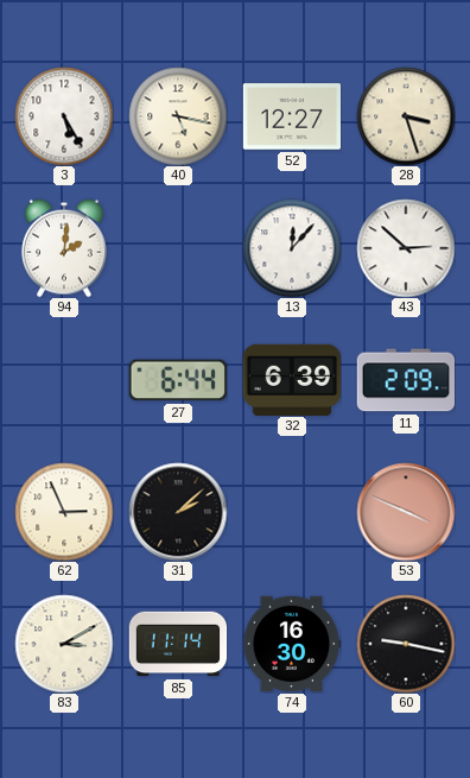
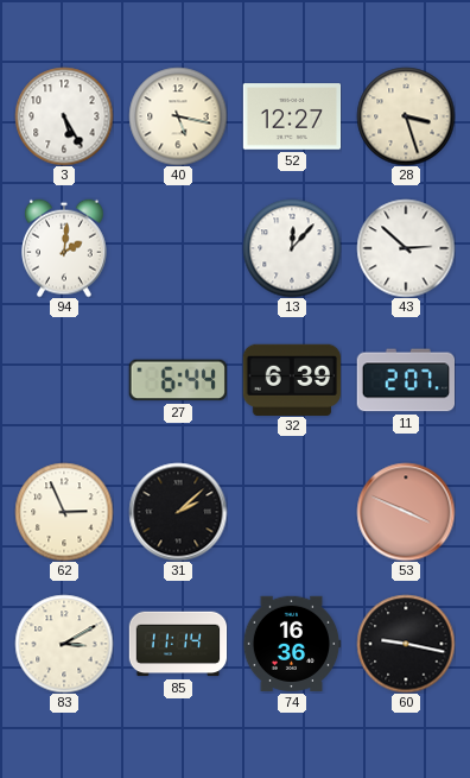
11: 2:09 -> 2:07 (405, 380)
74: 16:30 -> 16:36 (292, 644)
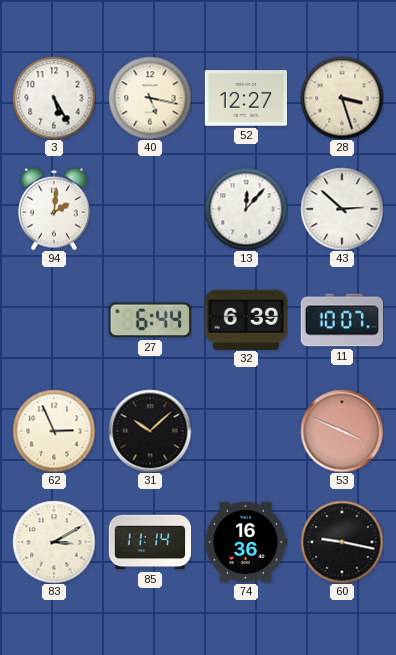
11: 2:07 -> 10:07 (341, 320)
31: 2:08 -> 10:08 (150, 431)
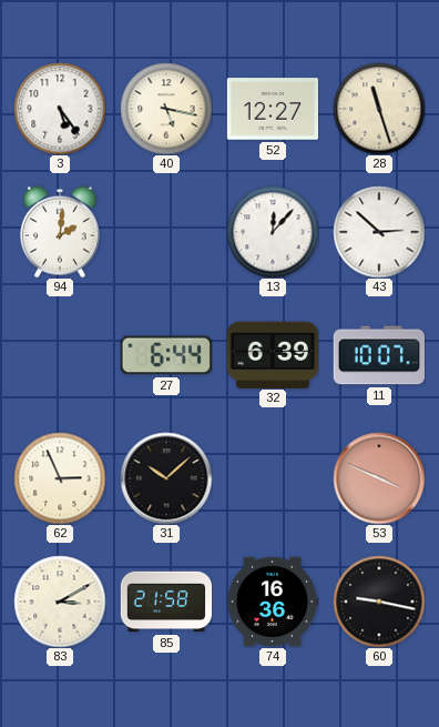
3: 5:25 -> 5:24 (60, 109)
28: 3:27 -> 11:27 (379, 109)
85: 11:14 -> 21:58 (166, 602)
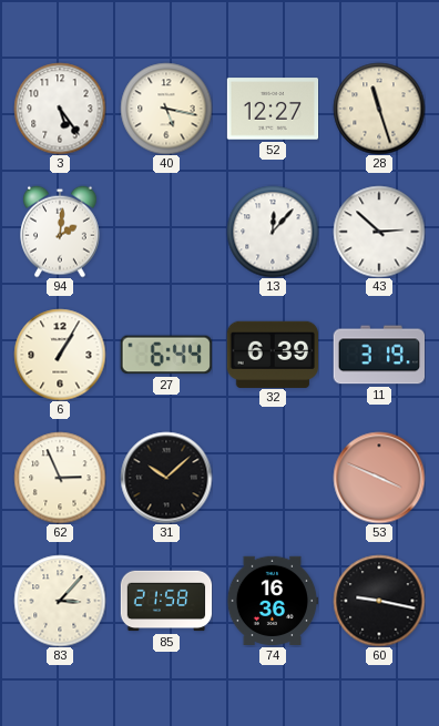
6: none -> 1:05 (60, 355)
11: 10:07 -> 3:19 (378, 355)
83: 3:10 -> 3:07 (60, 601)
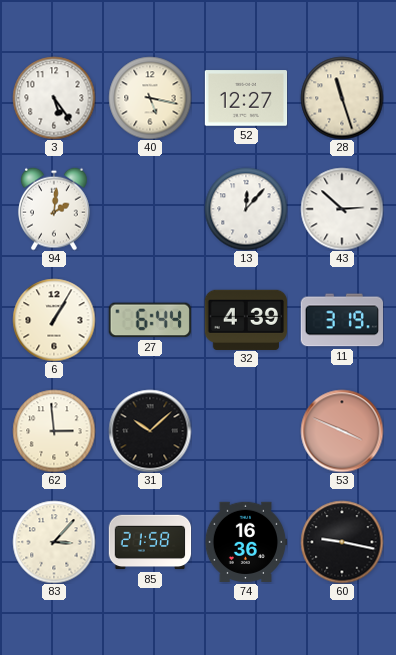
32: 6:39 -> 4:39 (245, 319)
62: 2:56 -> 2:59 (54, 431)
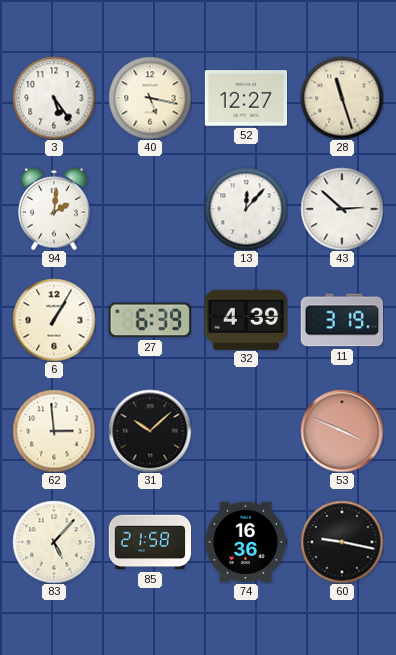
27: 6:44 -> 6:39 (150, 320)
83: 3:07 -> 5:07 (54, 542)
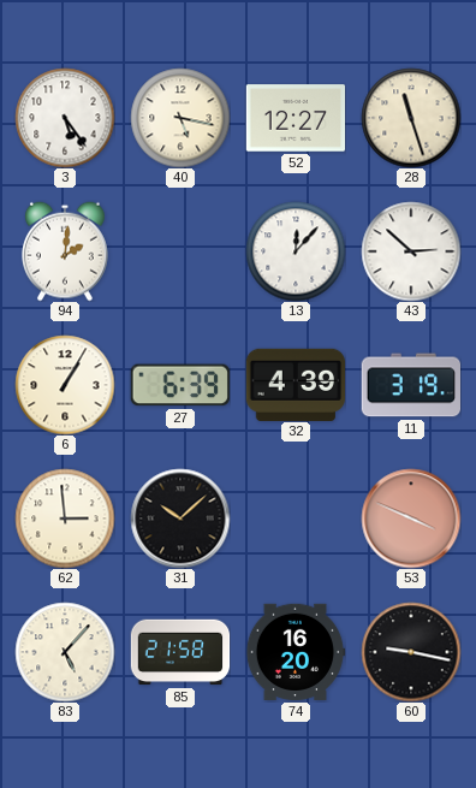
74: 16:36 -> 16:20 (296, 652)
